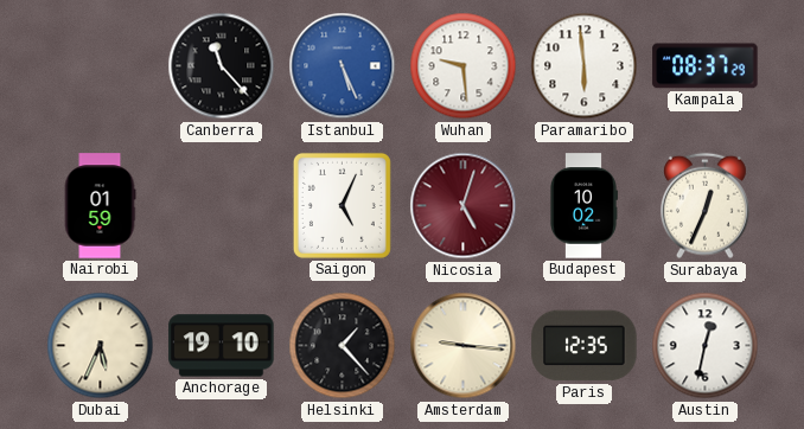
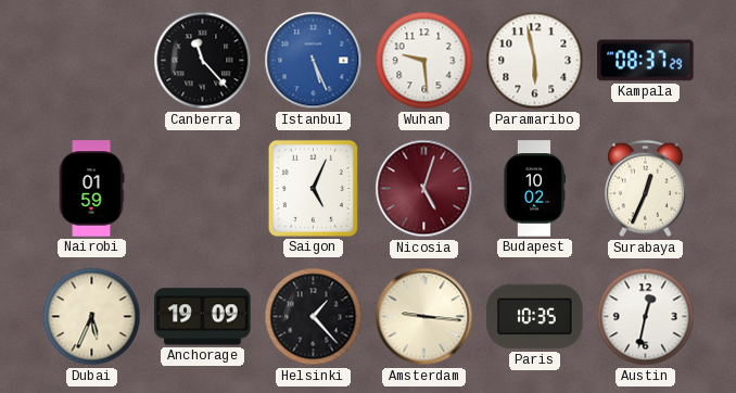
Paramaribo: 5:59 -> 5:58 (535, 61)
Anchorage: 19:10 -> 19:09 (203, 317)
Paris: 12:35 -> 10:35 (535, 317)
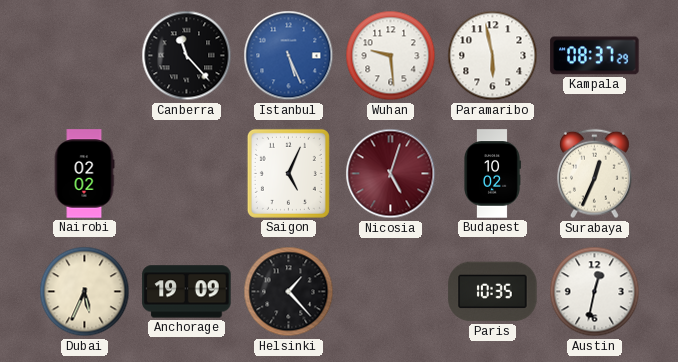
Nairobi: 01:59 -> 02:02 (84, 174)
Amsterdam: 9:16 -> none (424, 317)
